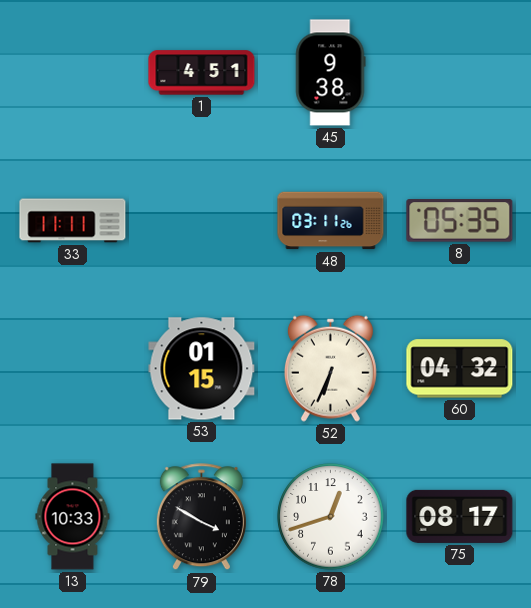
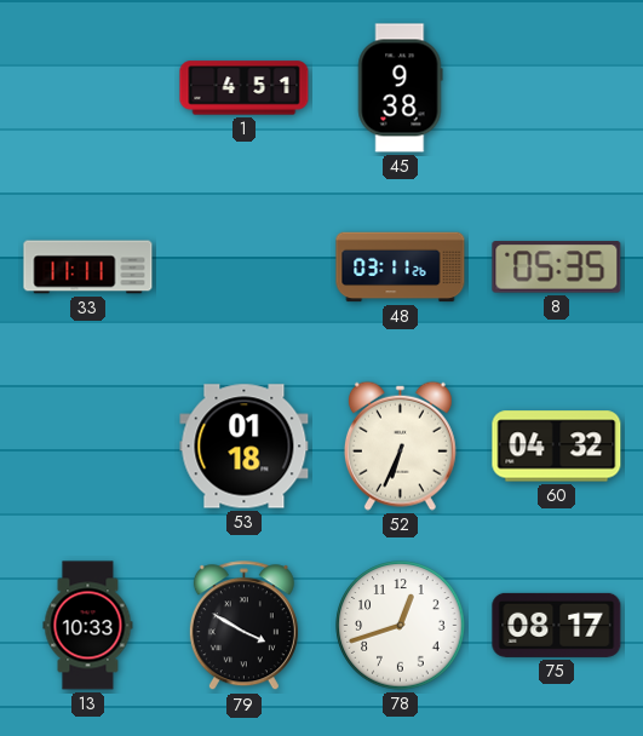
53: 01:15 -> 01:18 (245, 447)
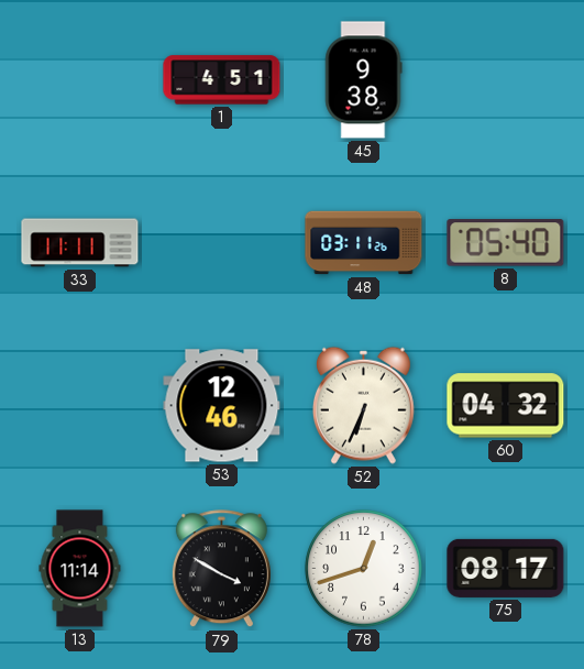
8: 05:35 -> 05:40 (506, 243)
53: 01:18 -> 12:46 (222, 406)
13: 10:33 -> 11:14 (80, 569)
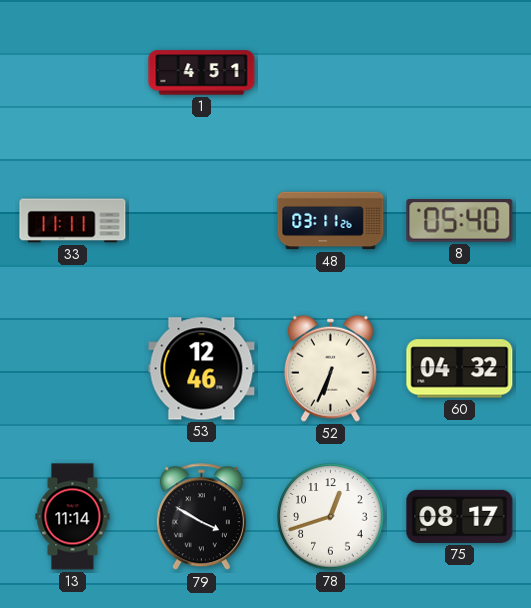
45: 9:38 -> none (364, 80)
